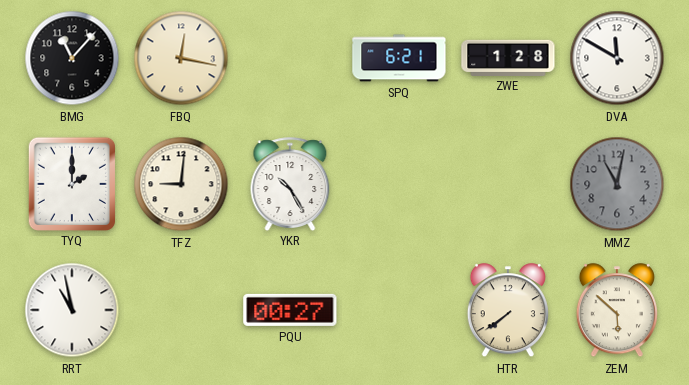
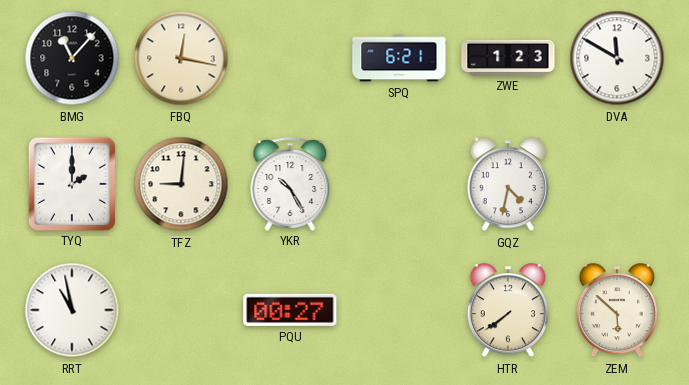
ZWE: 1:28 -> 1:23 (508, 57)
GQZ: none -> 4:32 (508, 185)
MMZ: 11:02 -> none (617, 184)
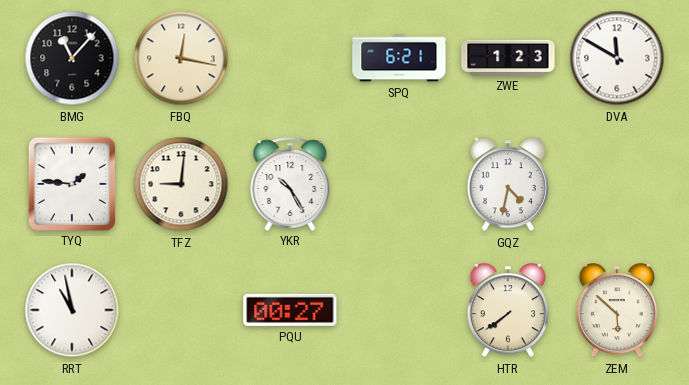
TYQ: 2:00 -> 1:46 (71, 183)
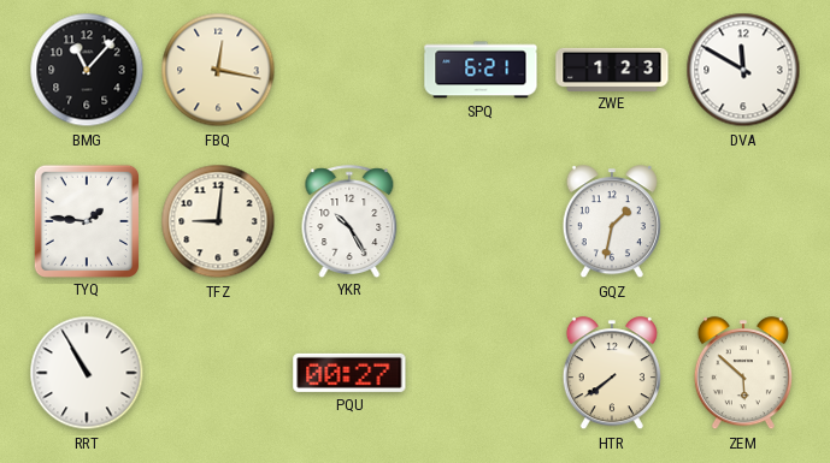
GQZ: 4:32 -> 1:32 (612, 222)
RRT: 10:58 -> 10:55 (87, 373)
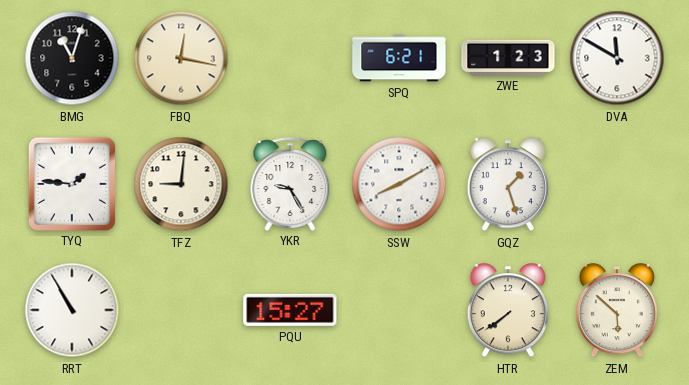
BMG: 11:07 -> 11:03 (72, 58)
YKR: 10:25 -> 9:25 (290, 184)
SSW: none -> 8:10 (399, 184)
GQZ: 1:32 -> 1:27 (508, 185)
PQU: 00:27 -> 15:27 (290, 310)
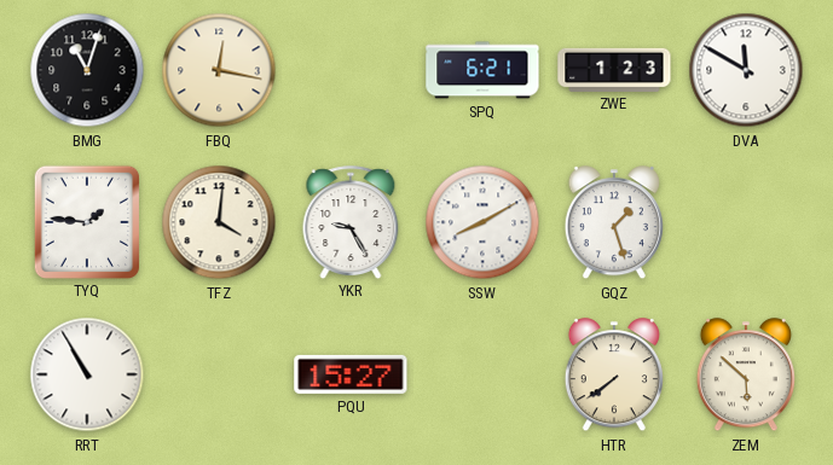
TFZ: 9:01 -> 4:01 (219, 222)
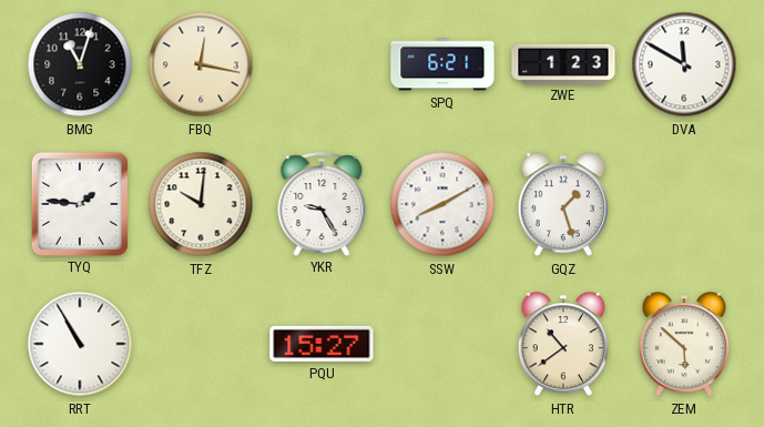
TFZ: 4:01 -> 10:01 (201, 204)
HTR: 7:39 -> 10:39 (563, 345)
